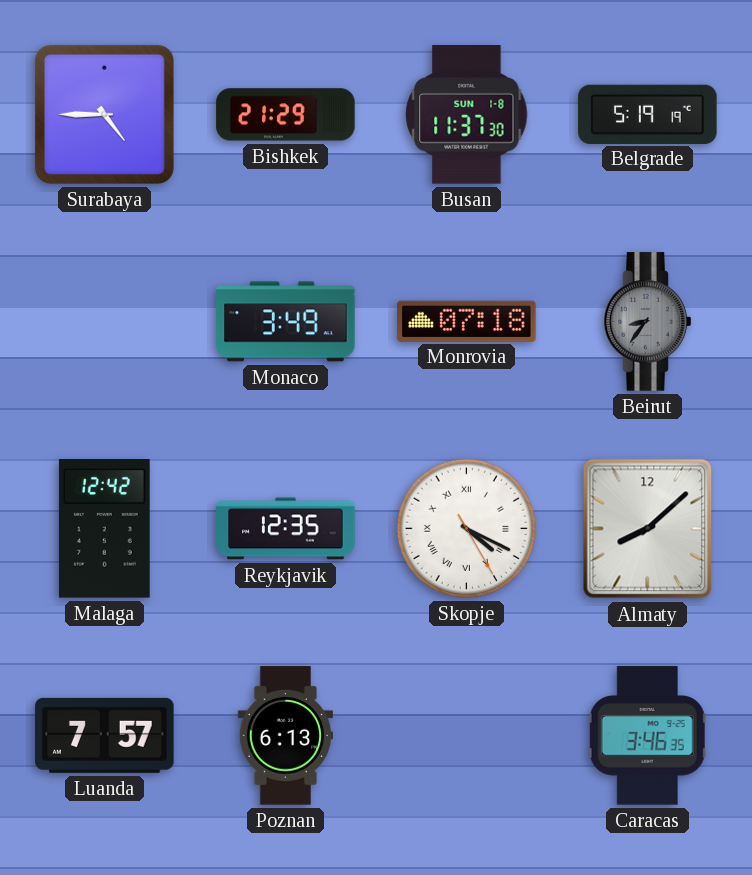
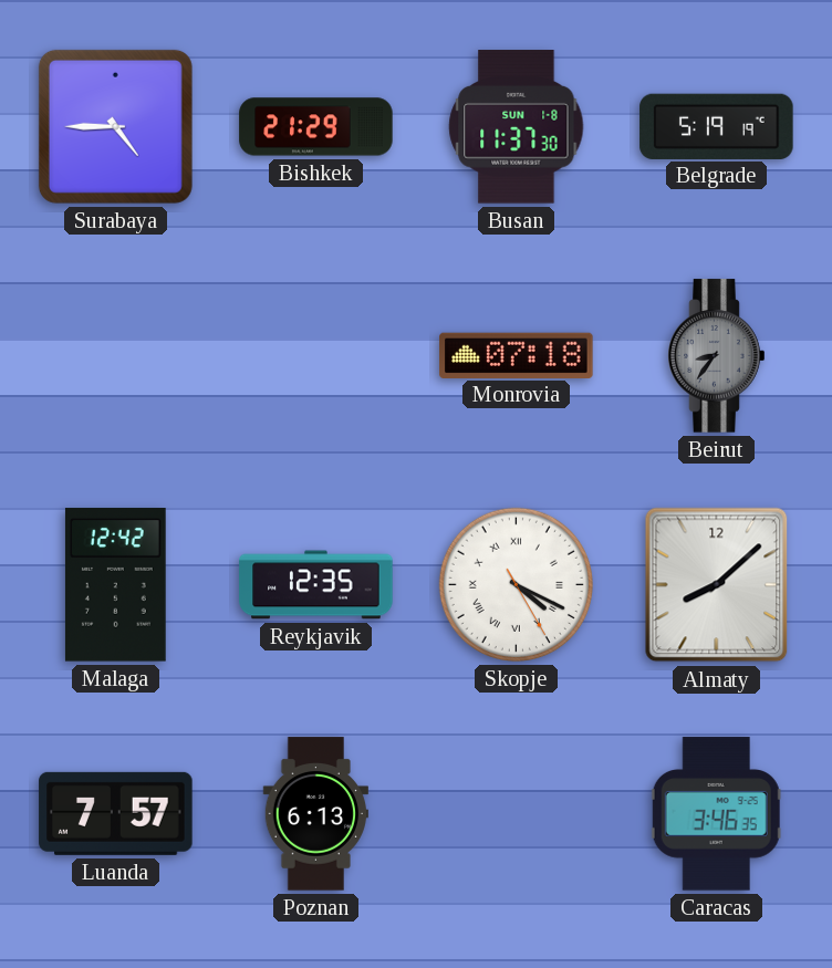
Monaco: 3:49 -> none (286, 322)
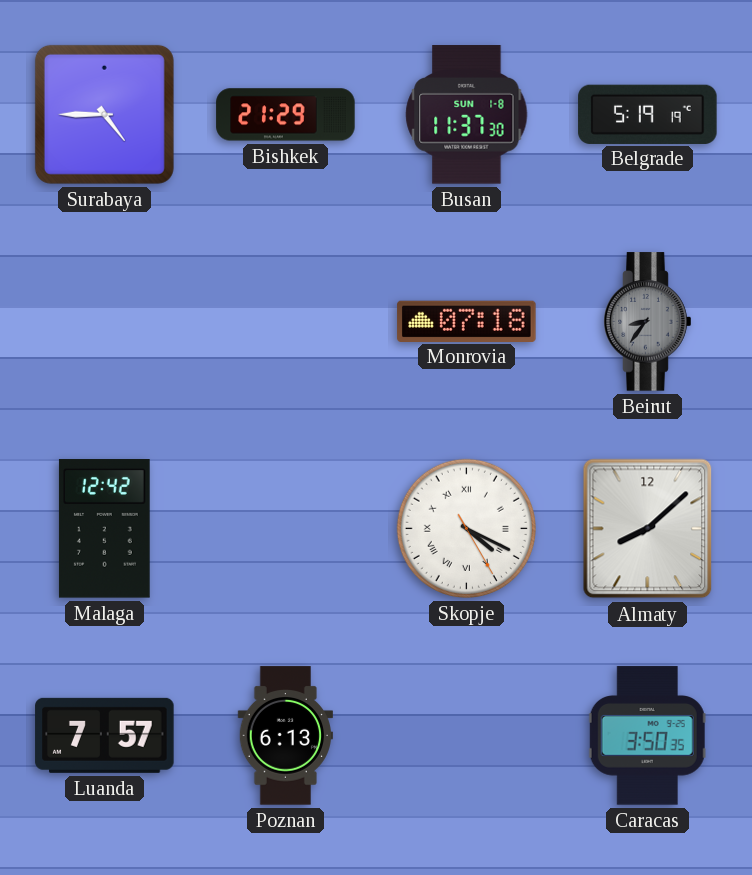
Reykjavik: 12:35 -> none (316, 585)
Caracas: 3:46 -> 3:50 (647, 736)
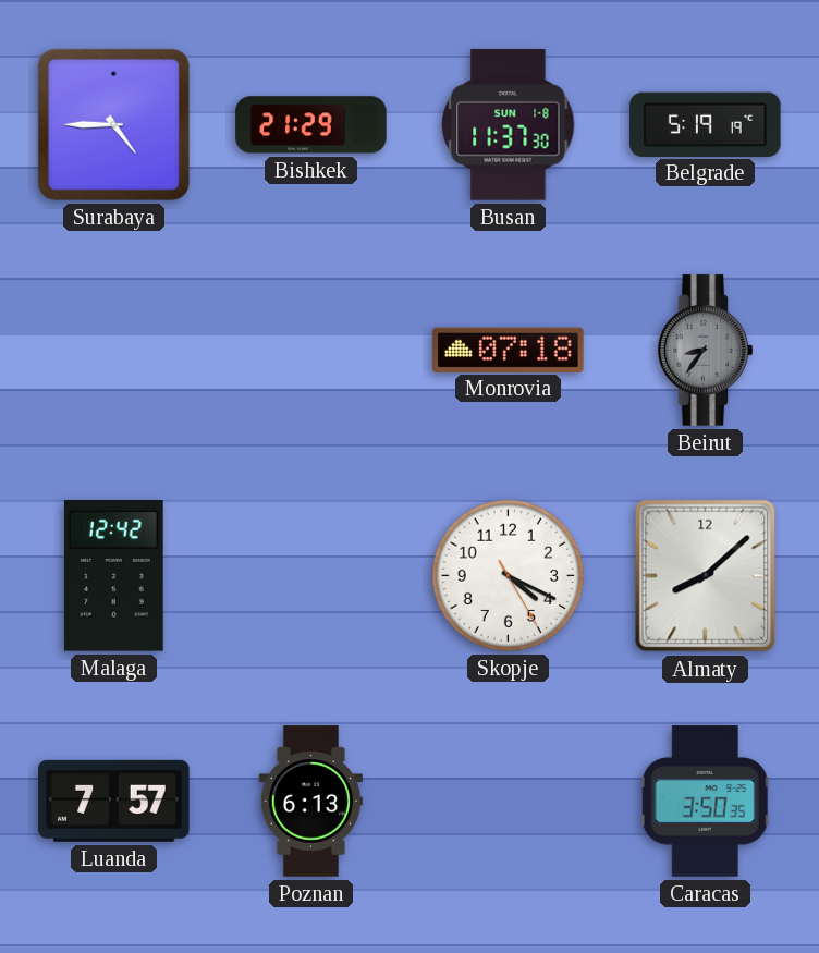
Skopje numerals: Roman -> Arabic (508, 575)
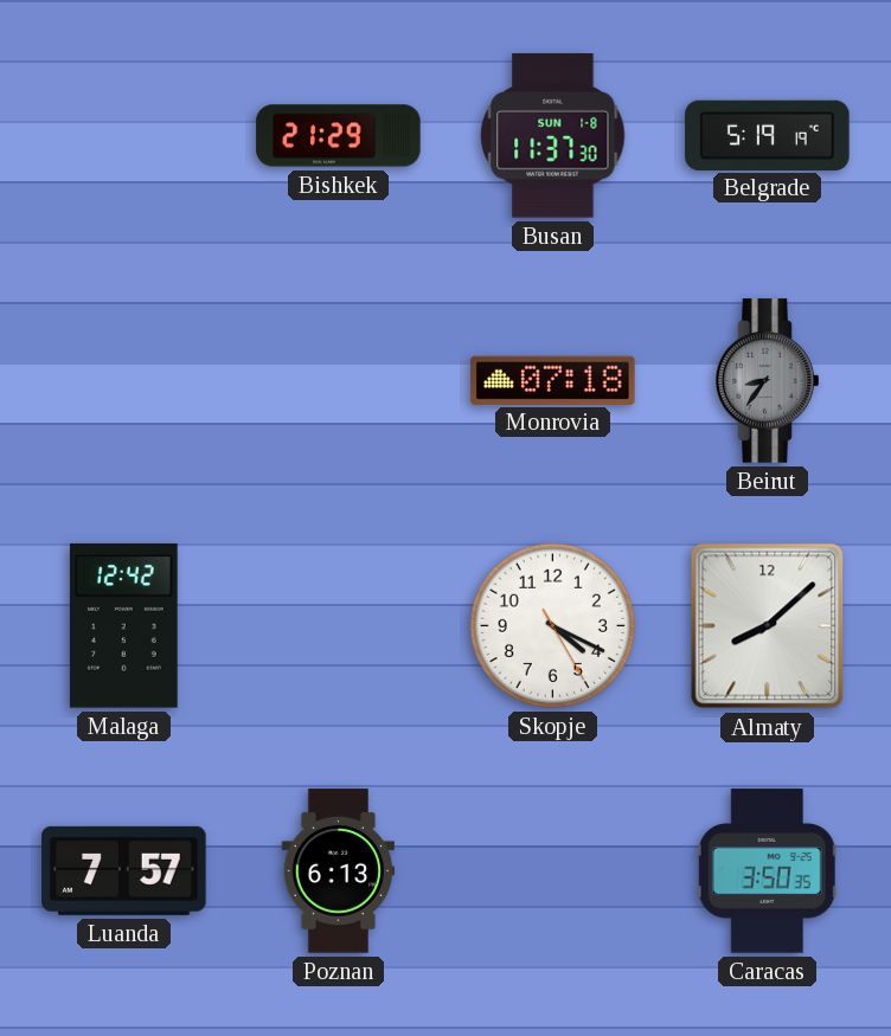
Surabaya: 4:45 -> none (113, 124)
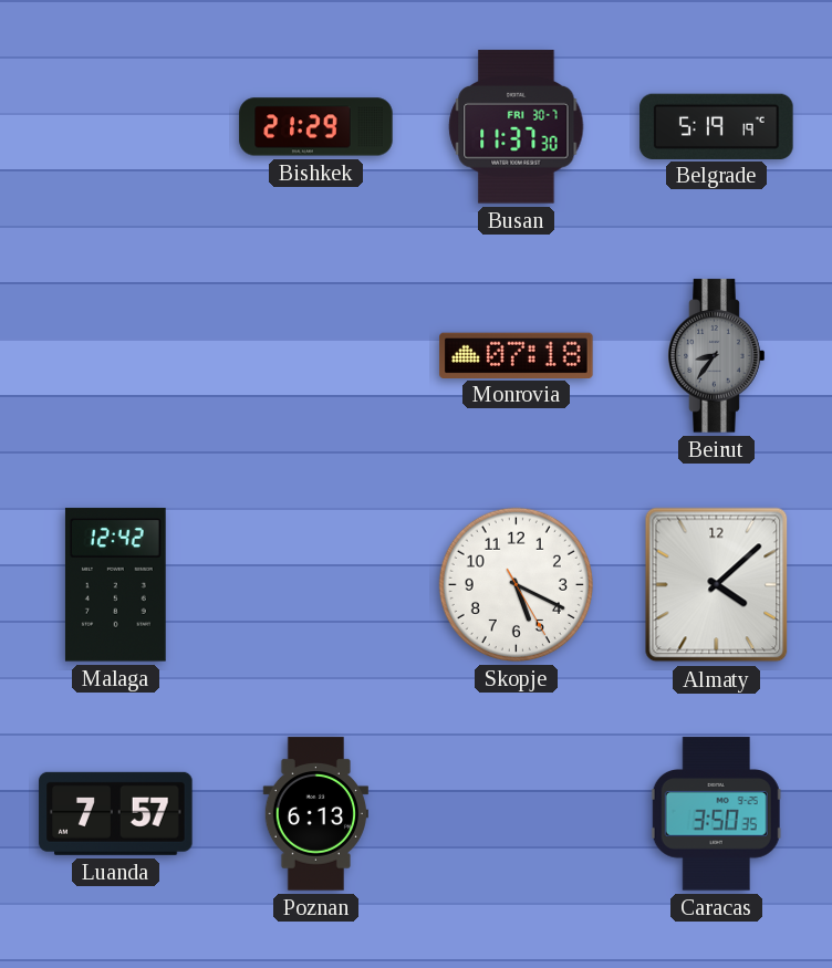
Busan date: SUN 1-8 -> FRI 30-7 (517, 127)
Skopje: 4:19 -> 5:19 (516, 584)
Almaty: 8:08 -> 4:08 (717, 585)
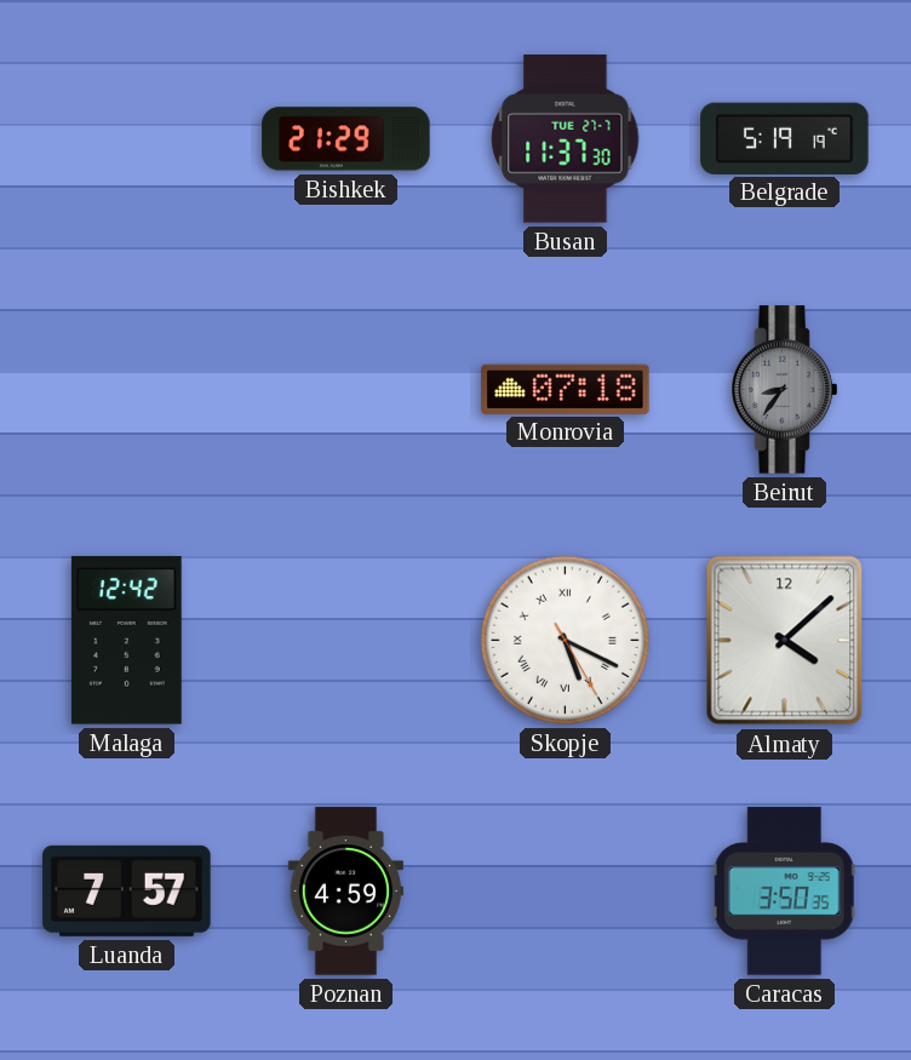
Busan date: FRI 30-7 -> TUE 27-7 (566, 139)
Skopje numerals: Arabic -> Roman (565, 640)
Poznan: 6:13 -> 4:59 (345, 892)
